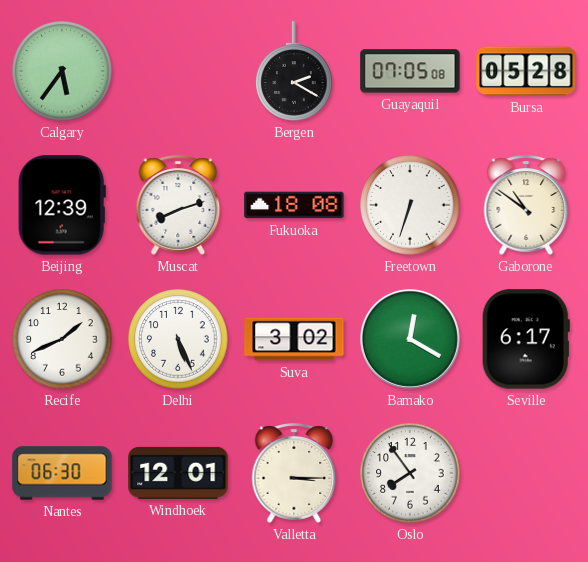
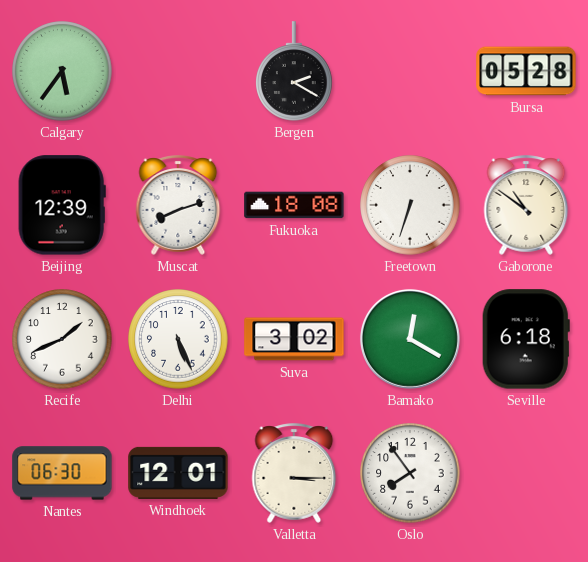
Guayaquil: 07:05 -> none (410, 71)
Seville: 6:17 -> 6:18 (526, 339)
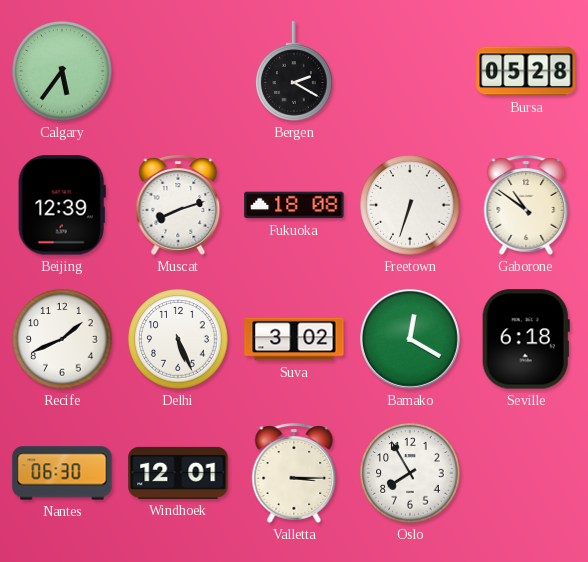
Oslo: 7:54 -> 7:55 (410, 473)
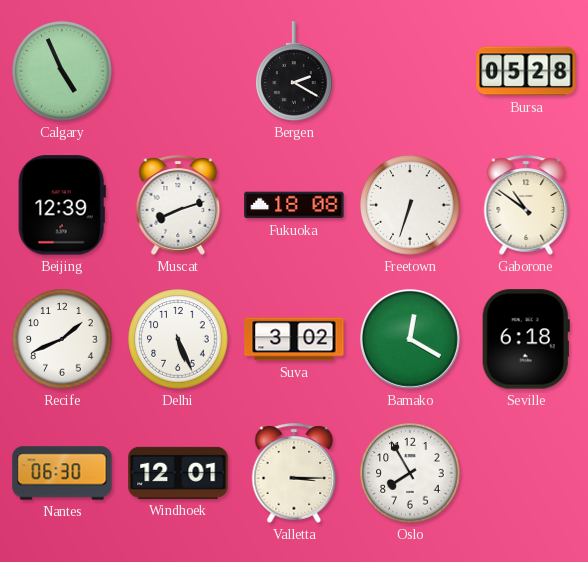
Calgary: 5:36 -> 4:56 (62, 71)
